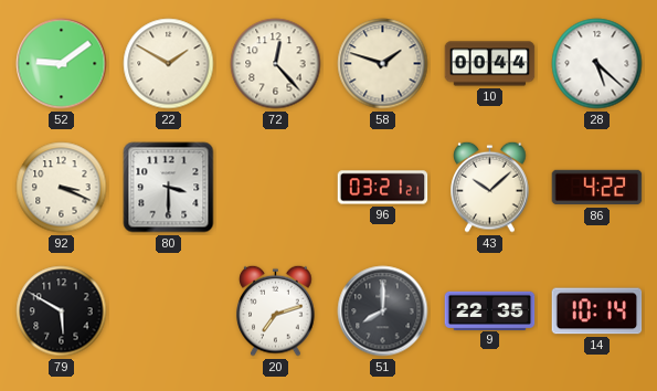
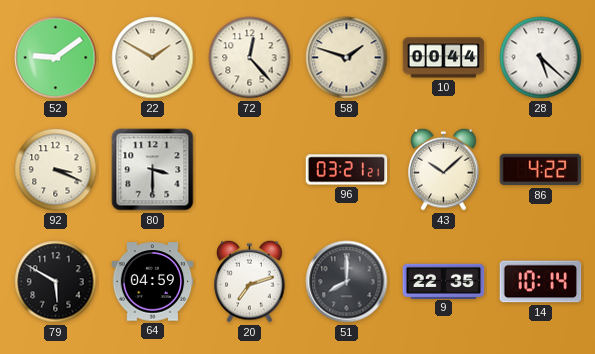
64: none -> 04:59 (153, 282)
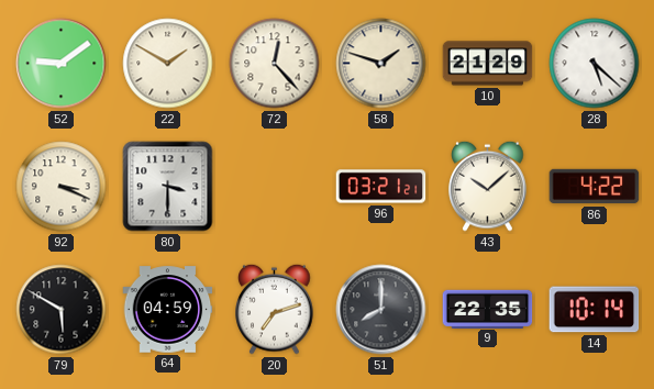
10: 00:44 -> 21:29 (488, 64)
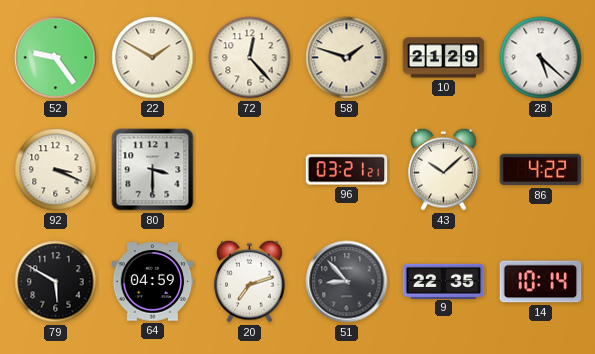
52: 9:09 -> 9:24 (56, 58)
51: 8:00 -> 8:53 (347, 282)
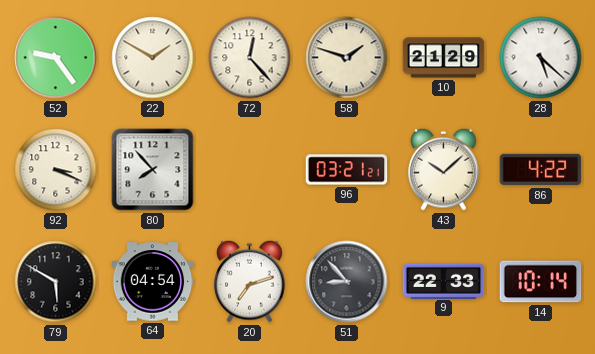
80: 3:30 -> 7:53 (153, 170)
64: 04:59 -> 04:54 (153, 282)
9: 22:35 -> 22:33 (444, 281)
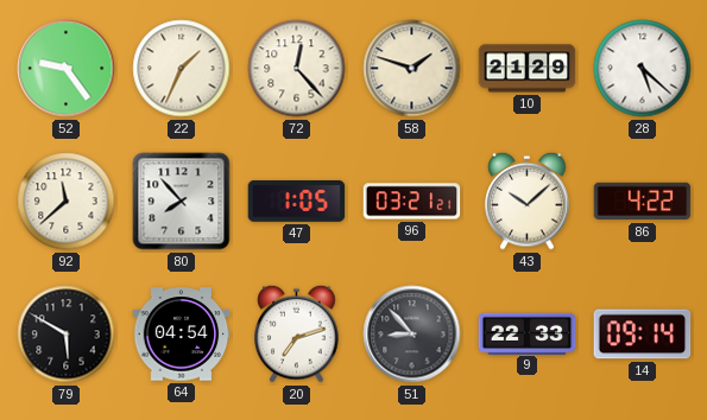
22: 1:50 -> 1:34 (182, 69)
92: 3:19 -> 11:38 (67, 202)
47: none -> 1:05 (297, 201)
14: 10:14 -> 09:14 (643, 335)
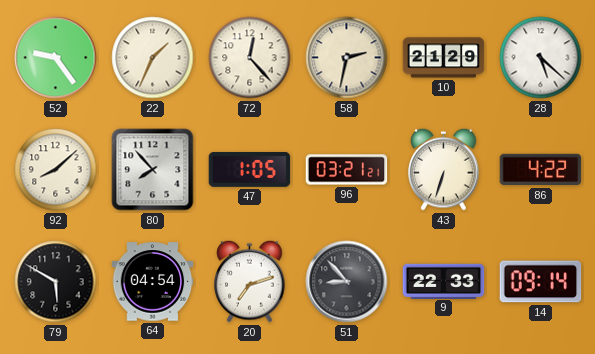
58: 1:48 -> 2:32 (347, 58)
92: 11:38 -> 8:08 (56, 170)
43: 10:08 -> 6:33 (444, 169)
